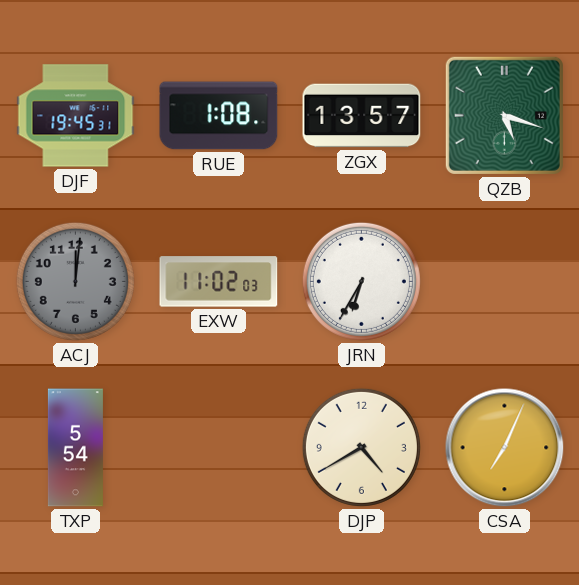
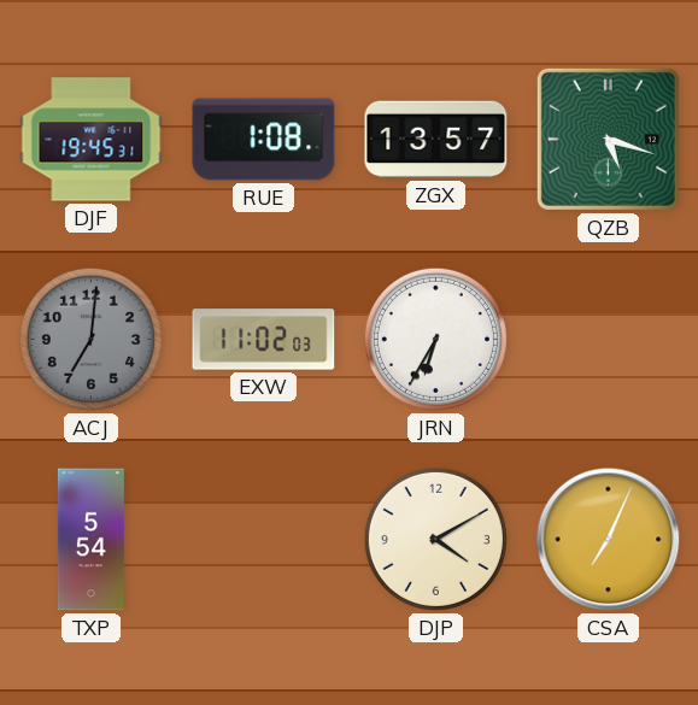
ACJ: 12:01 -> 7:01 (90, 339)
DJP: 4:40 -> 4:10 (435, 539)
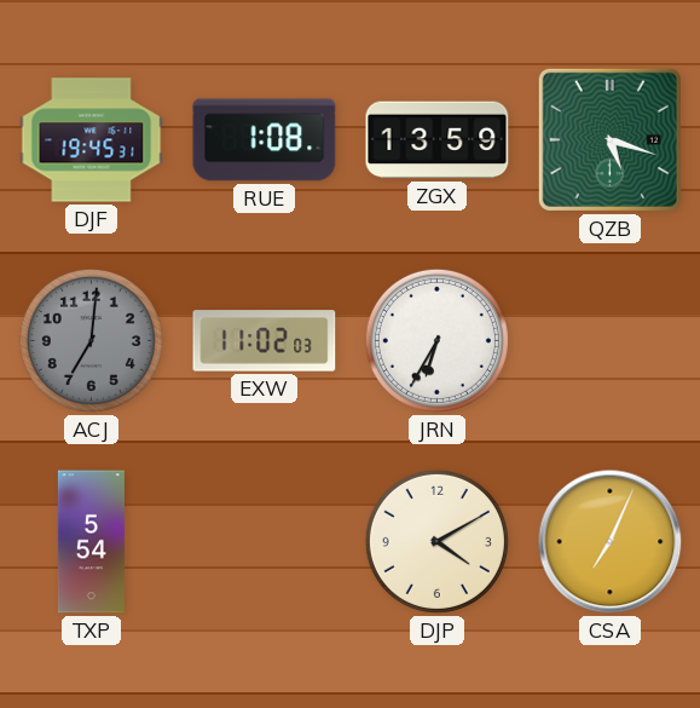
ZGX: 13:57 -> 13:59 (438, 140)
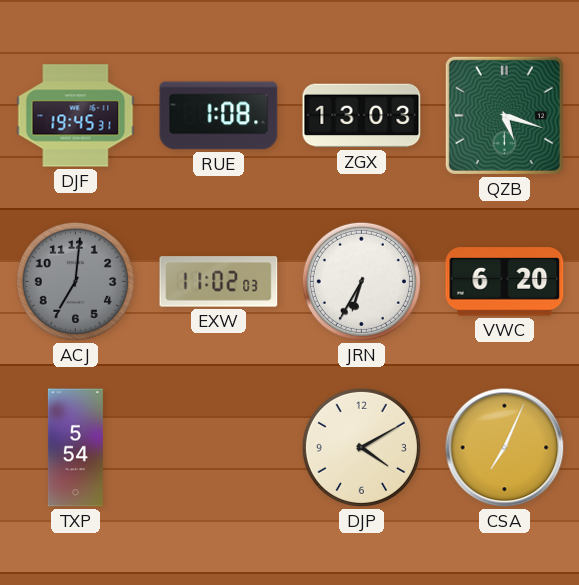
ZGX: 13:59 -> 13:03 (362, 116)
VWC: none -> 6:20 (505, 282)
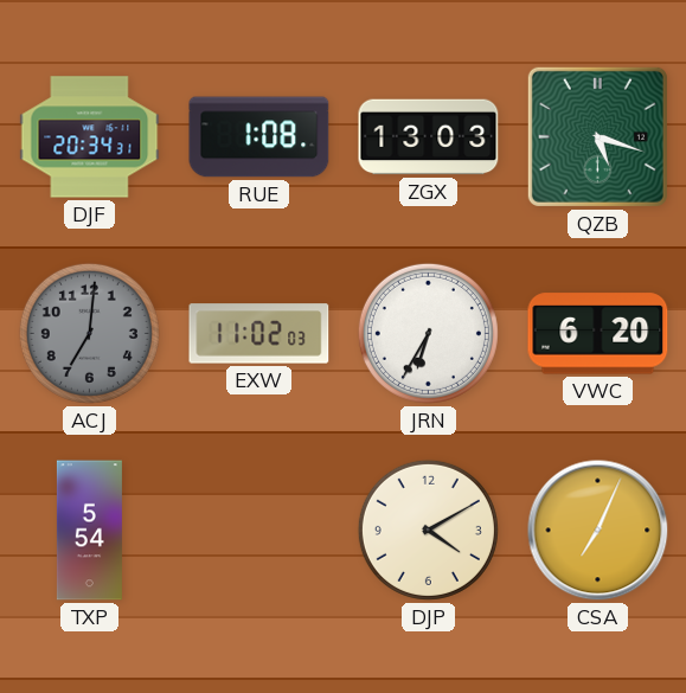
DJF: 19:45 -> 20:34 (90, 137)
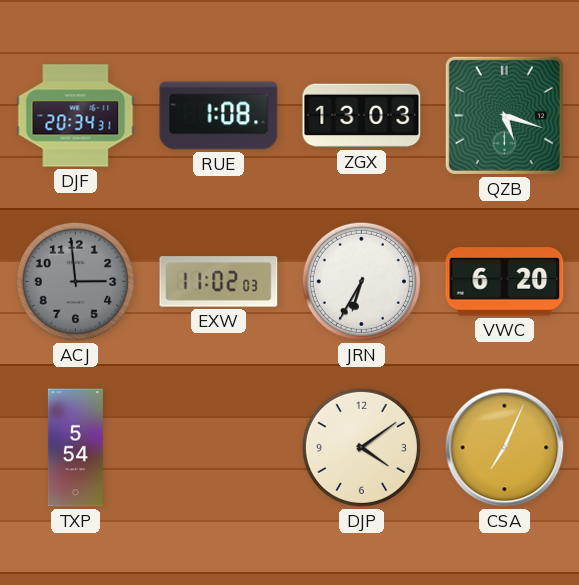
ACJ: 7:01 -> 2:59 (75, 281)
DJP: 4:10 -> 4:09 (361, 447)
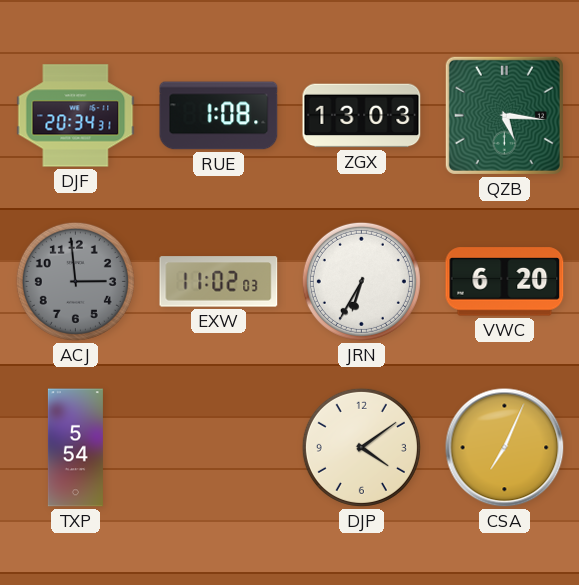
QZB: 5:18 -> 5:16 (504, 115)
